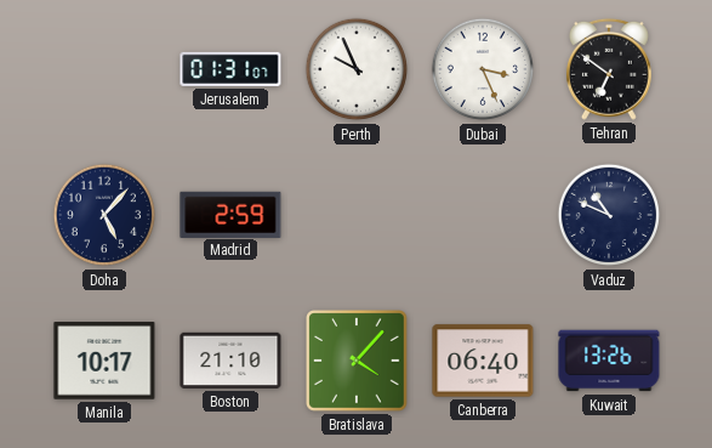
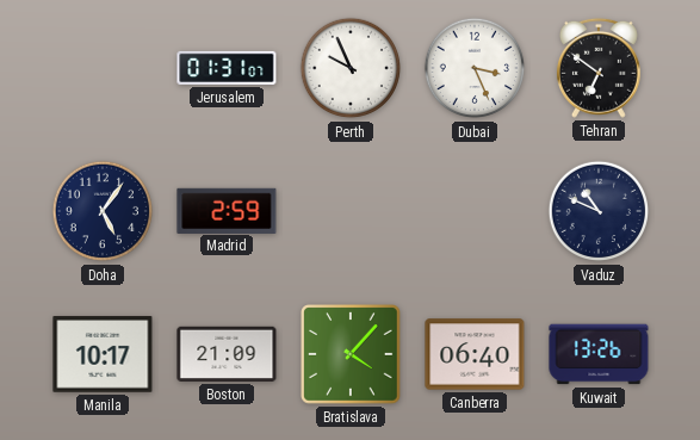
Doha: 5:07 -> 5:06 (103, 211)
Boston: 21:10 -> 21:09 (227, 354)
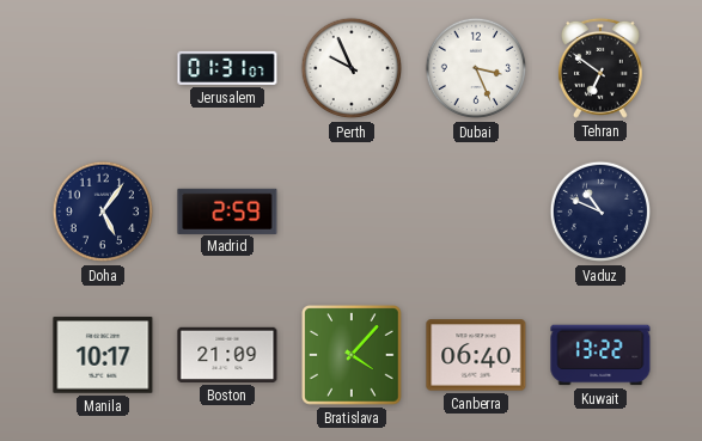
Kuwait: 13:26 -> 13:22 (600, 355)
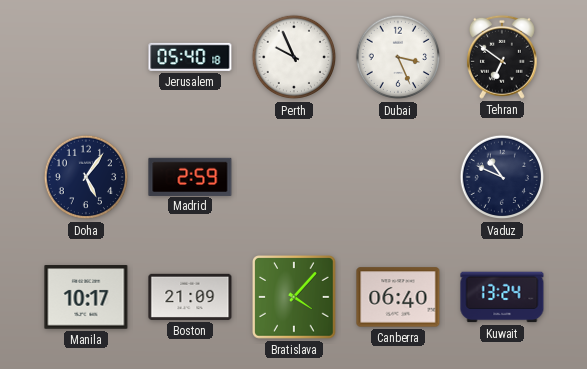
Jerusalem: 01:31 -> 05:40 (190, 57)
Kuwait: 13:22 -> 13:24 (502, 297)
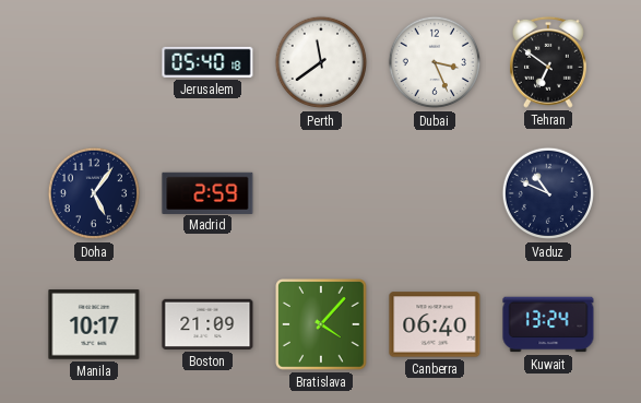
Perth: 9:56 -> 11:39 (321, 62)
